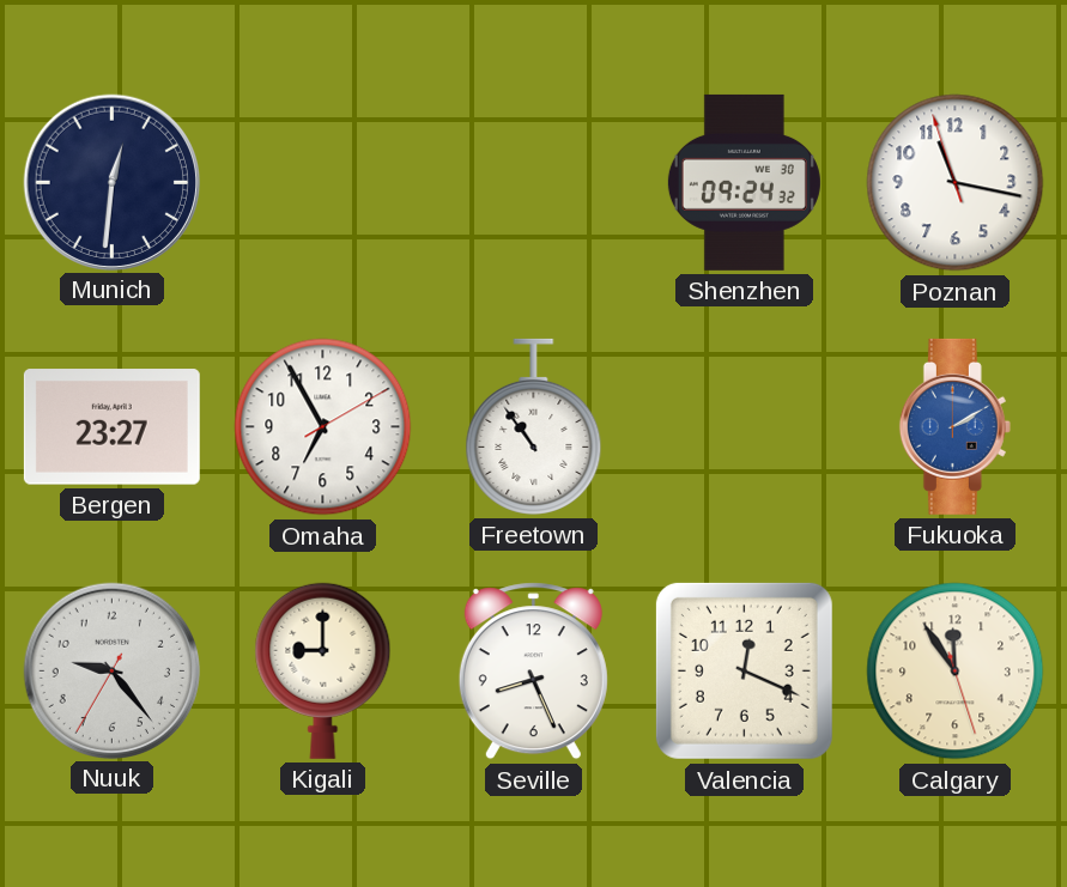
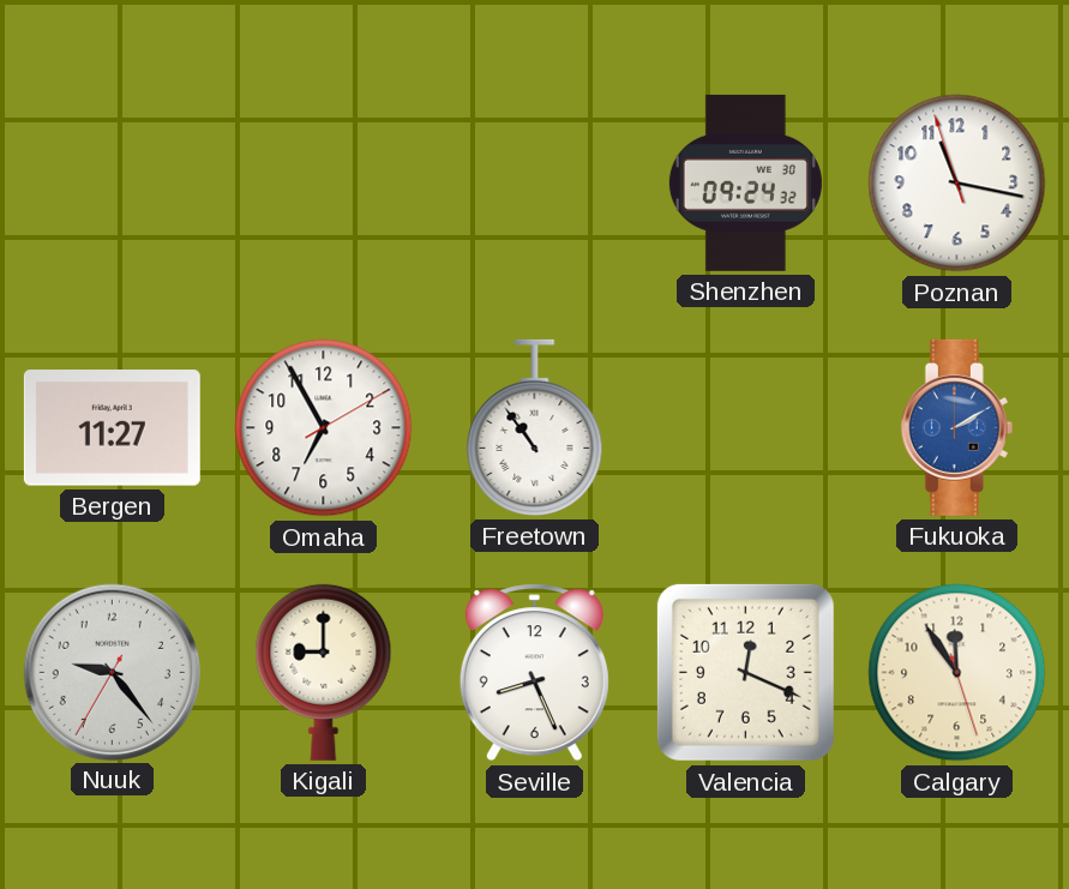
Munich: 12:31 -> none (111, 182)
Bergen: 23:27 -> 11:27 (112, 428)
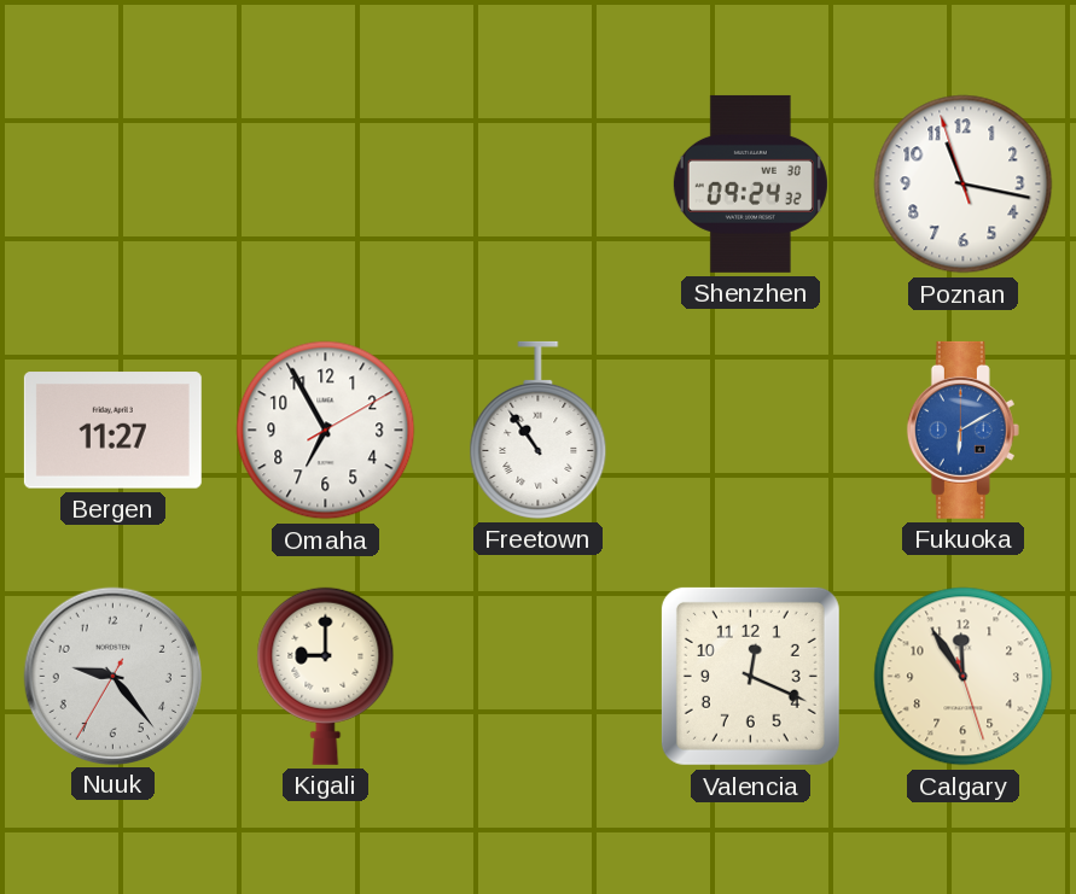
Fukuoka: 2:10 -> 6:10 (962, 430)
Seville: 8:26 -> none (534, 673)
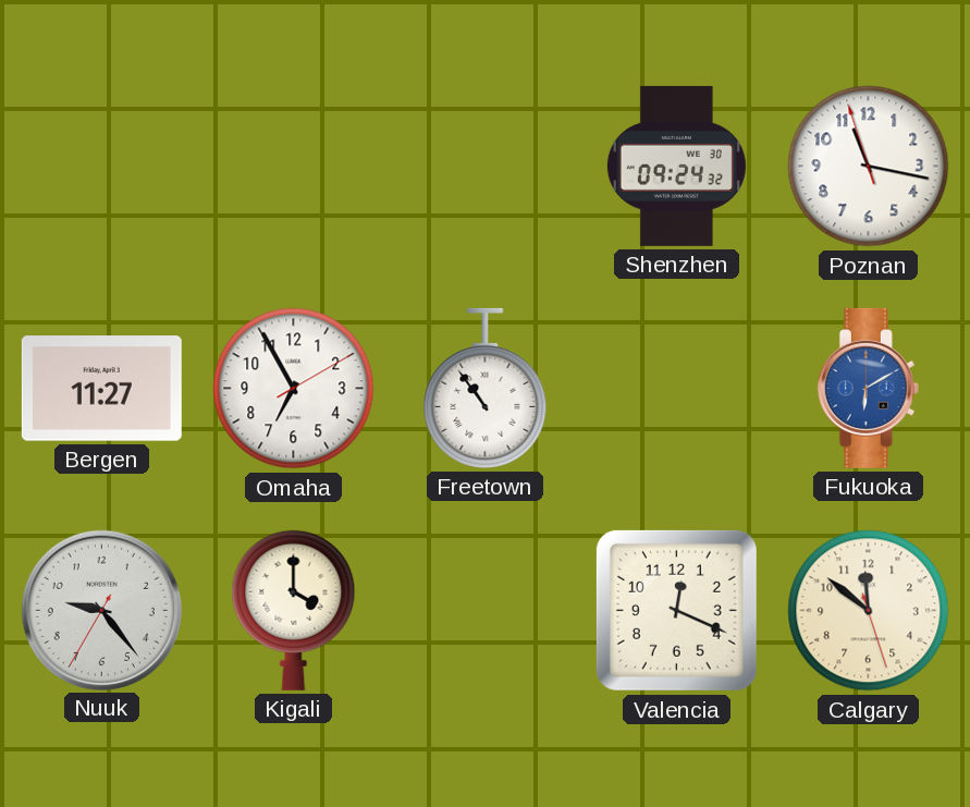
Kigali: 9:00 -> 4:00 (294, 610)
Calgary: 11:54 -> 11:51 (869, 611)
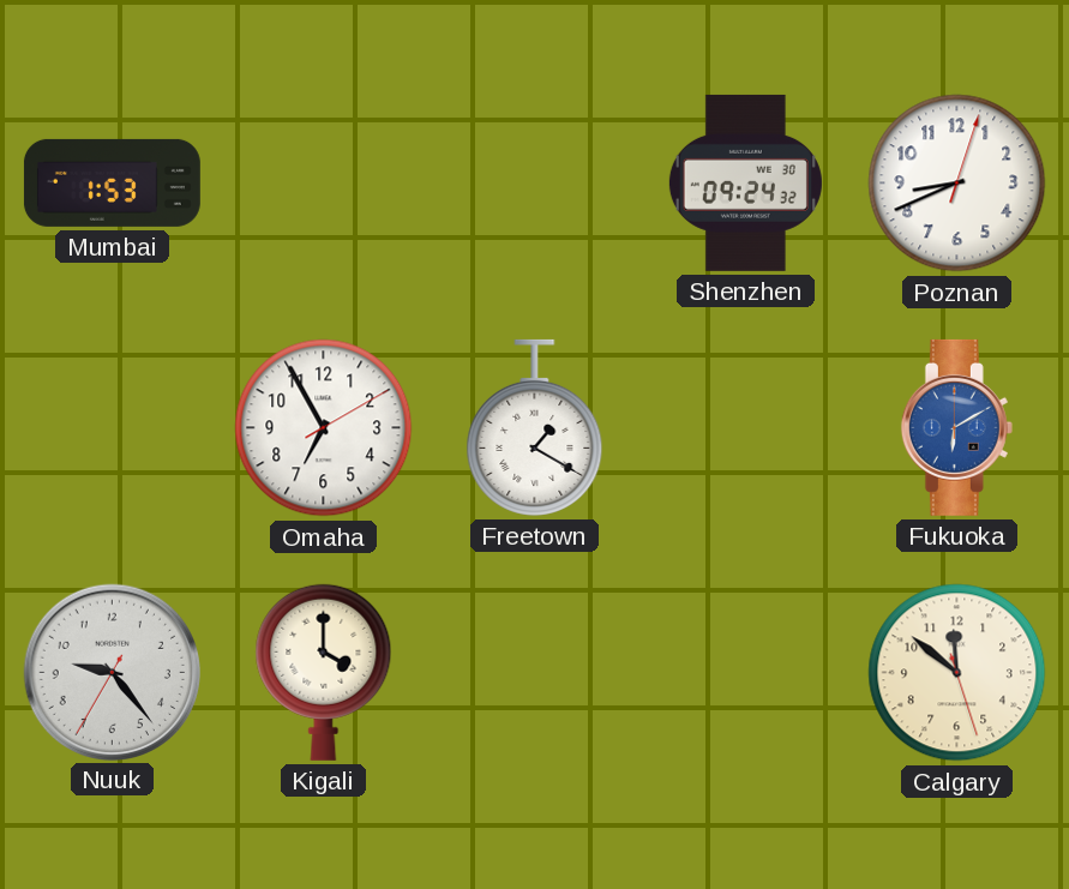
Mumbai: none -> 1:53 (112, 182)
Poznan: 11:16 -> 8:41 (957, 184)
Bergen: 11:27 -> none (101, 389)
Freetown: 10:54 -> 1:20 (535, 427)
Valencia: 12:19 -> none (676, 610)
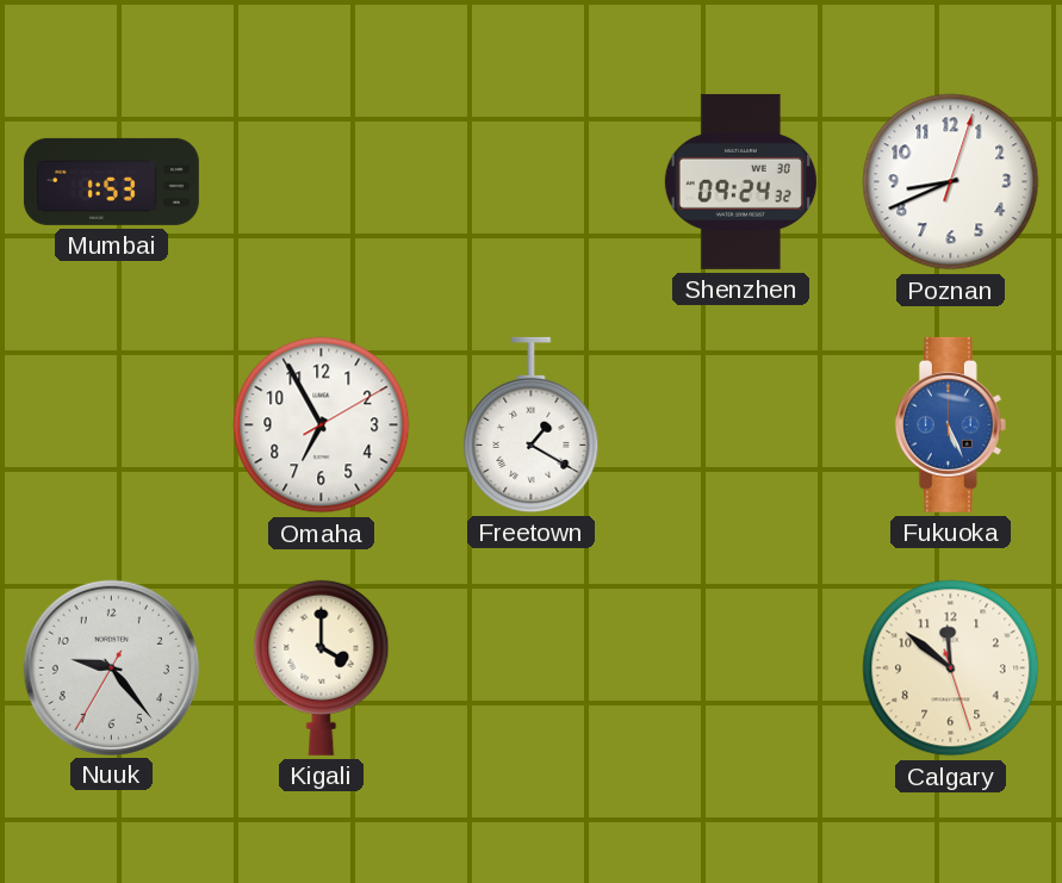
Fukuoka: 6:10 -> 5:26 (950, 424)
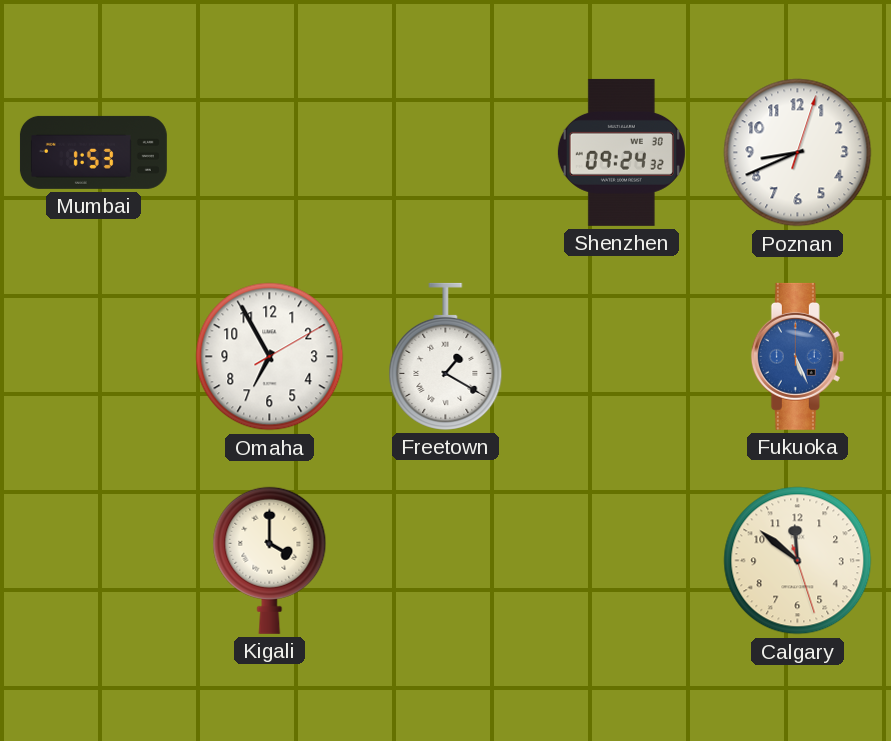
Nuuk: 9:23 -> none (111, 667)
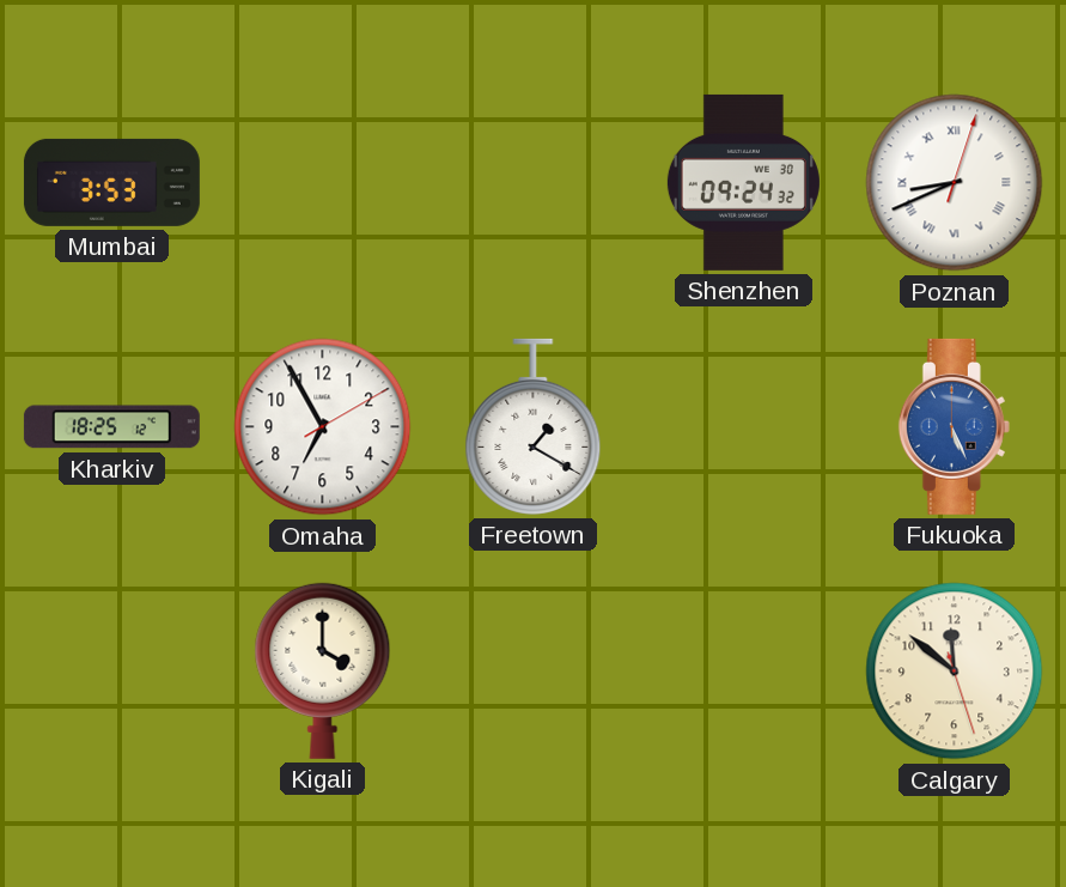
Mumbai: 1:53 -> 3:53 (111, 182)
Poznan numerals: Arabic -> Roman (955, 183)
Kharkiv: none -> 18:25 (111, 427)
